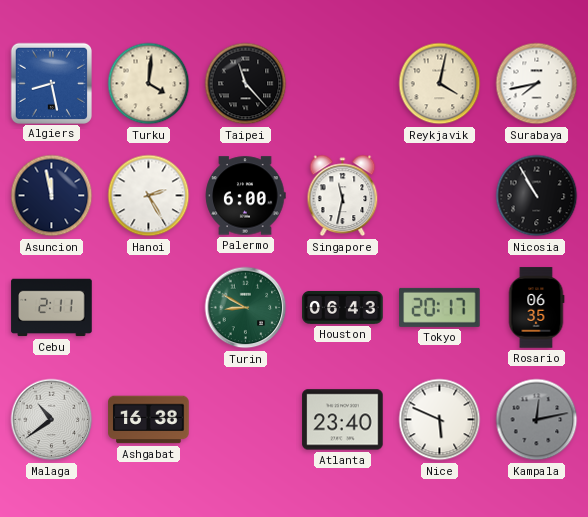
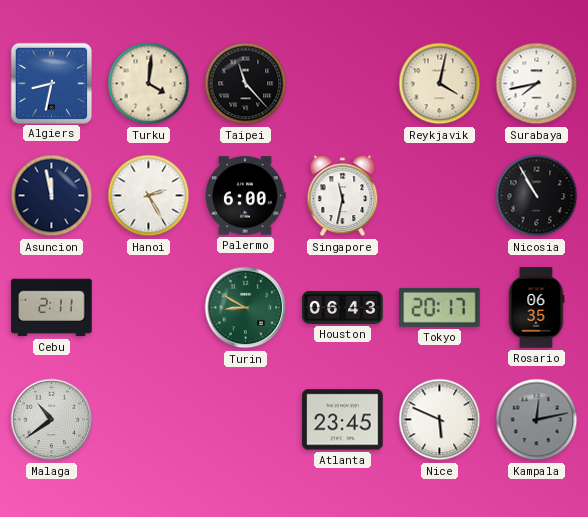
Algiers: 8:28 -> 8:32 (51, 83)
Ashgabat: 16:38 -> none (149, 420)
Atlanta: 23:40 -> 23:45 (343, 420)
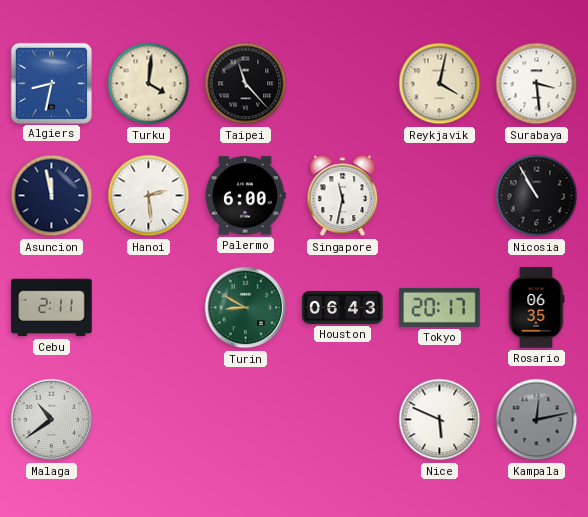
Surabaya: 7:43 -> 3:29 (537, 84)
Hanoi: 2:25 -> 2:29 (149, 196)
Atlanta: 23:45 -> none (343, 420)
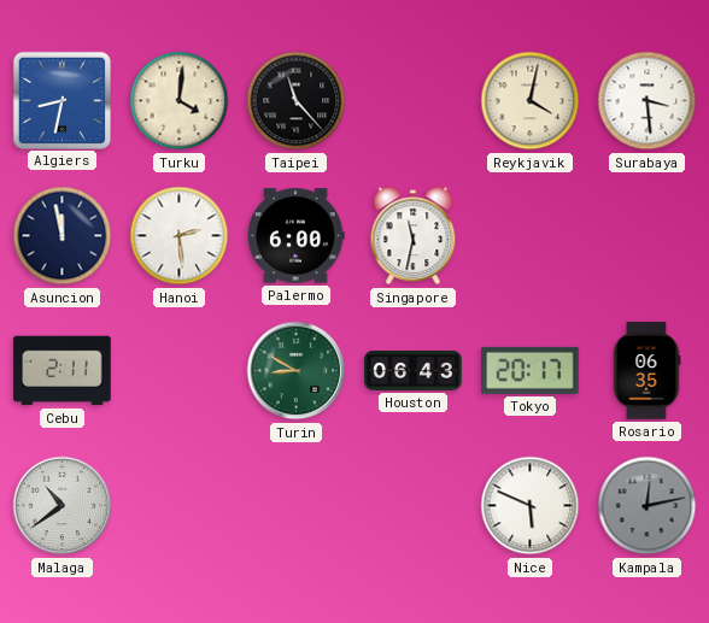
Nicosia: 10:55 -> none (537, 196)
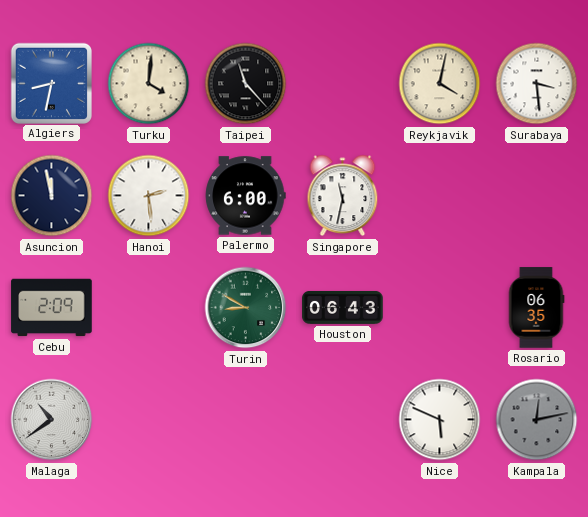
Cebu: 2:11 -> 2:09 (52, 308)
Tokyo: 20:17 -> none (531, 370)
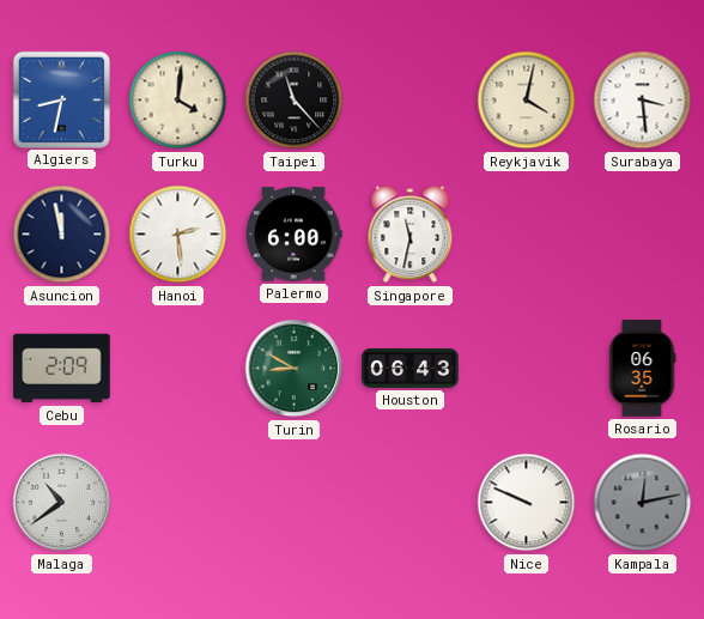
Nice: 5:49 -> 9:49 (527, 503)
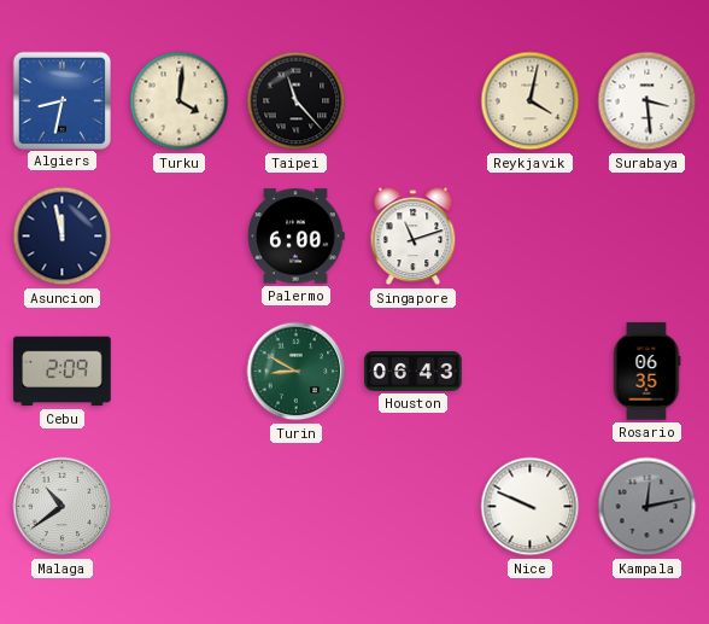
Hanoi: 2:29 -> none (178, 235)
Singapore: 11:32 -> 11:12 (414, 237)
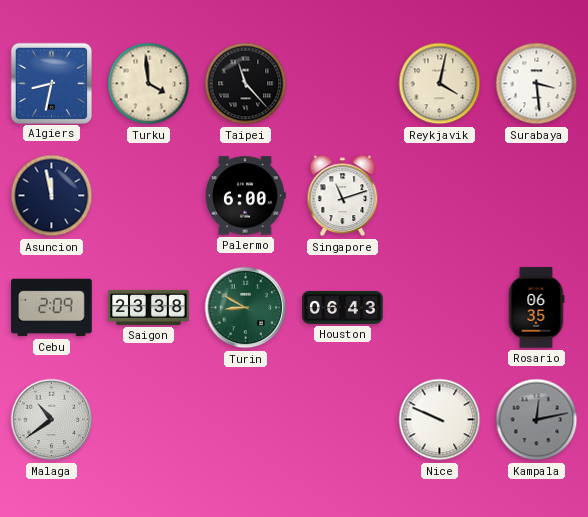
Turku: 4:01 -> 3:59 (149, 84)
Saigon: none -> 23:38 (149, 307)
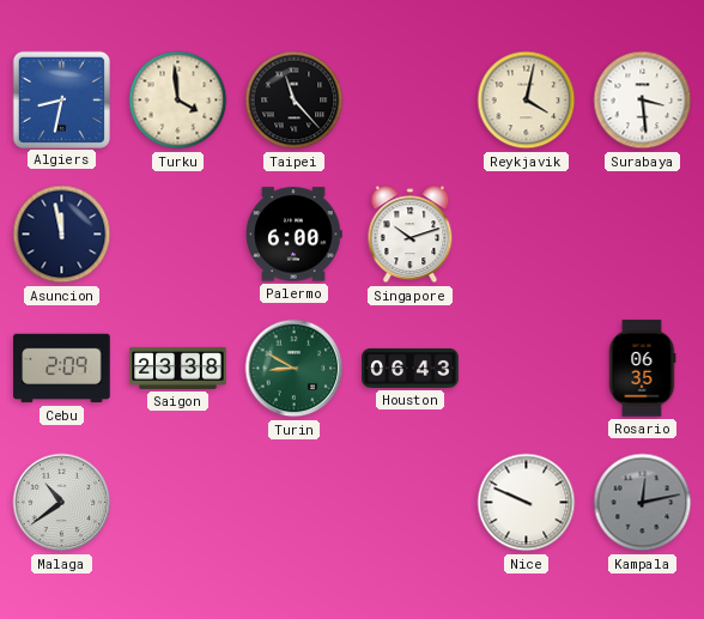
Singapore: 11:12 -> 10:12 (411, 235)
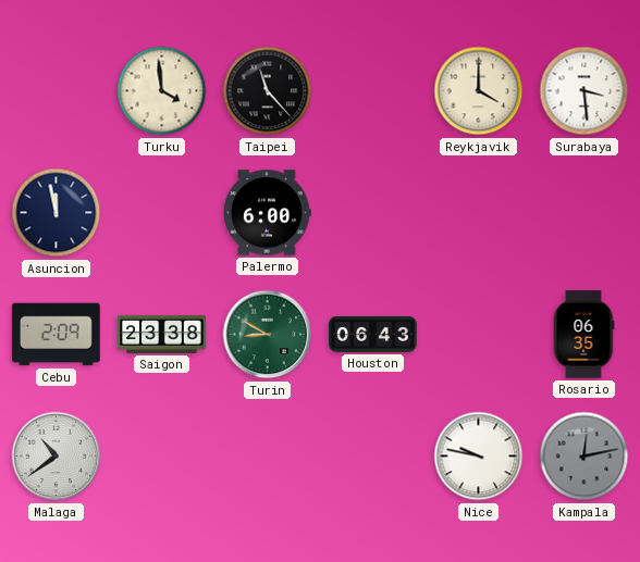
Algiers: 8:32 -> none (61, 99)
Reykjavik: 4:02 -> 4:00 (479, 91)
Singapore: 10:12 -> none (411, 235)
Nice: 9:49 -> 9:47 (479, 457)
